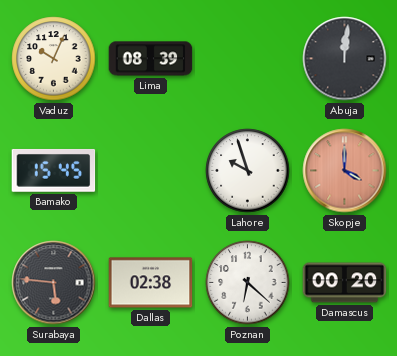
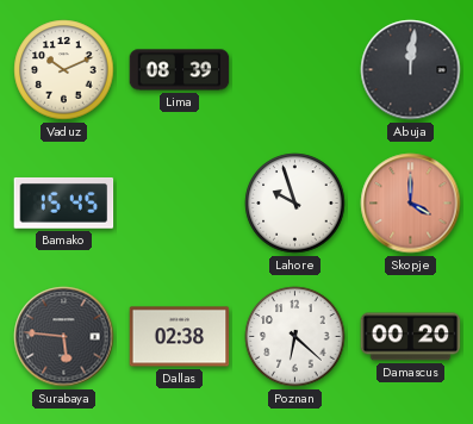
Vaduz: 10:04 -> 10:11 (64, 70)
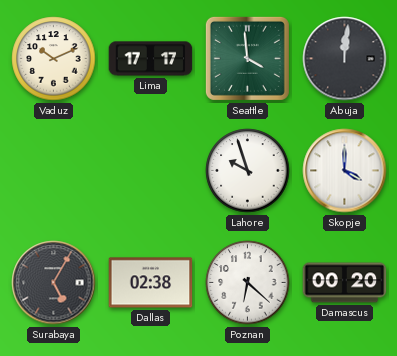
Lima: 08:39 -> 17:17 (151, 59)
Seattle: none -> 3:59 (247, 58)
Bamako: 15:45 -> none (64, 204)
Skopje dial: salmon -> white (345, 171)
Surabaya: 5:46 -> 5:05 (54, 283)
